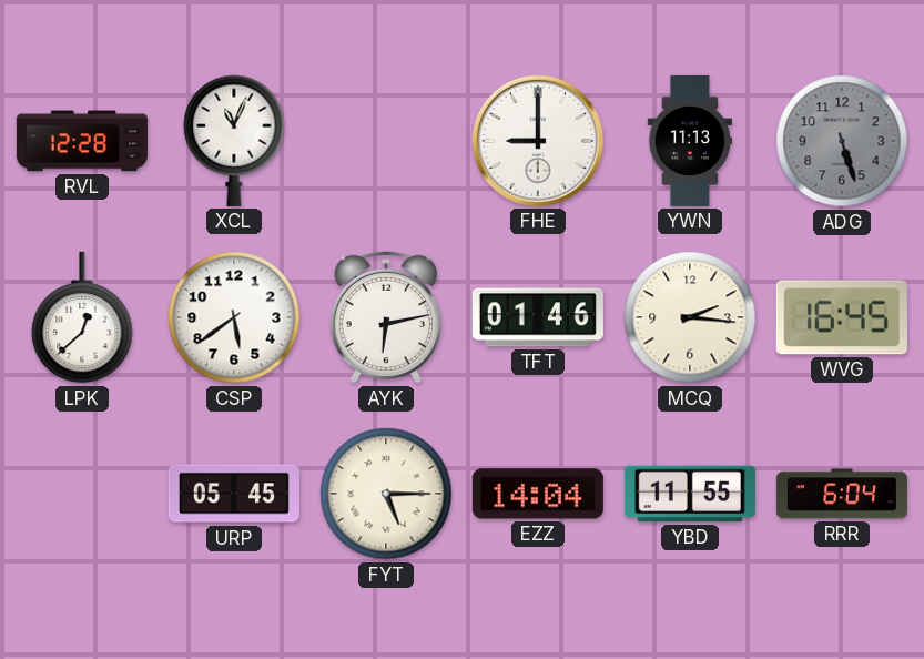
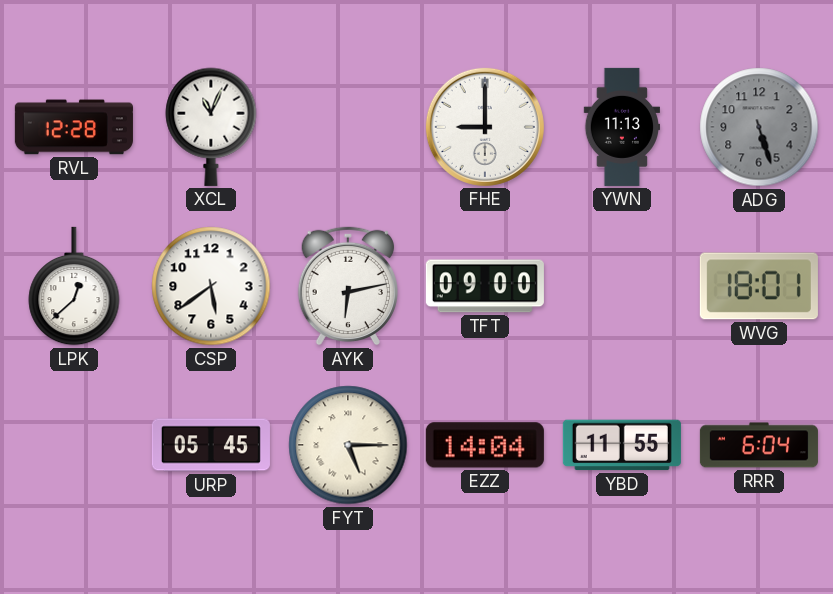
TFT: 01:46 -> 09:00 (485, 286)
MCQ: 2:16 -> none (690, 317)
WVG: 16:45 -> 18:01 (759, 286)
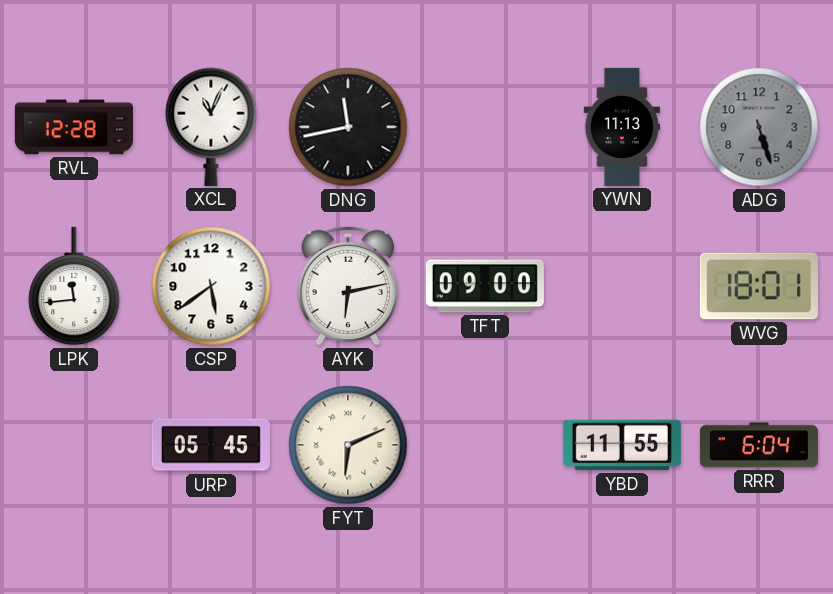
DNG: none -> 11:43 (348, 127)
FHE: 9:00 -> none (485, 127)
LPK: 12:38 -> 11:44 (74, 286)
FYT: 5:15 -> 6:11 (348, 445)
EZZ: 14:04 -> none (485, 445)
